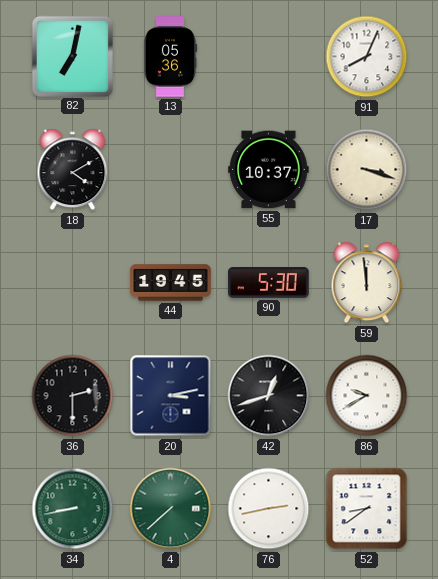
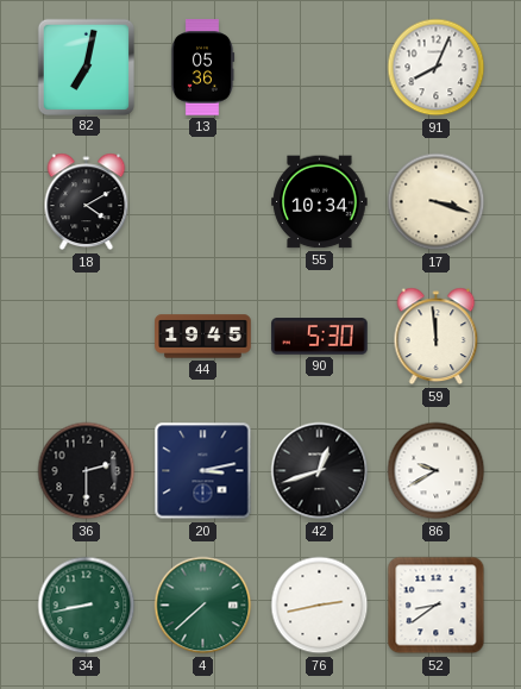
55: 10:37 -> 10:34 (320, 202)
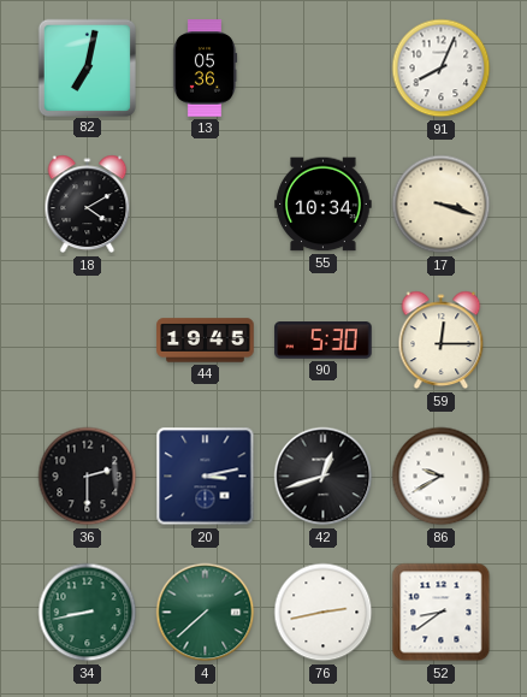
59: 11:59 -> 12:15 (442, 341)
